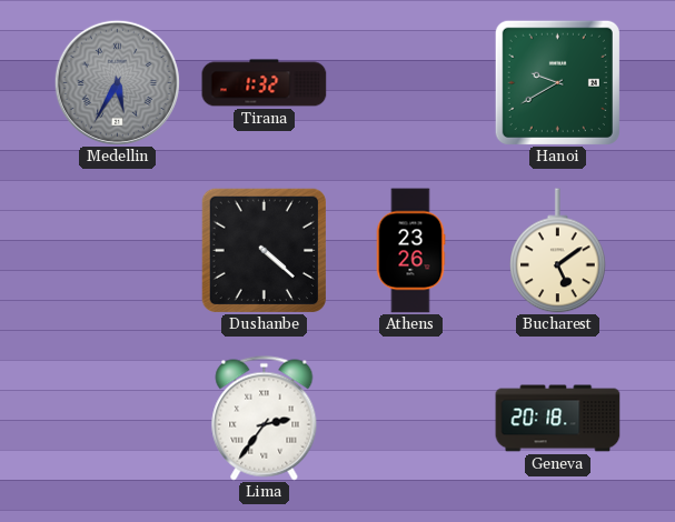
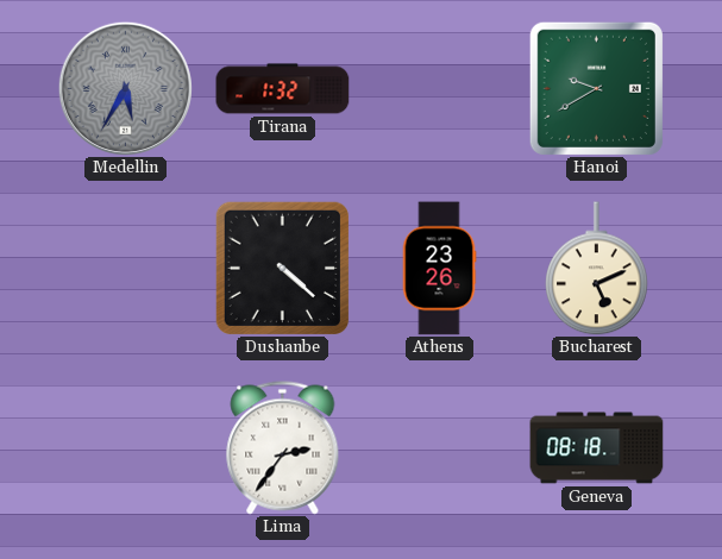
Bucharest: 5:09 -> 5:11 (597, 269)
Geneva: 20:18 -> 08:18 (597, 448)
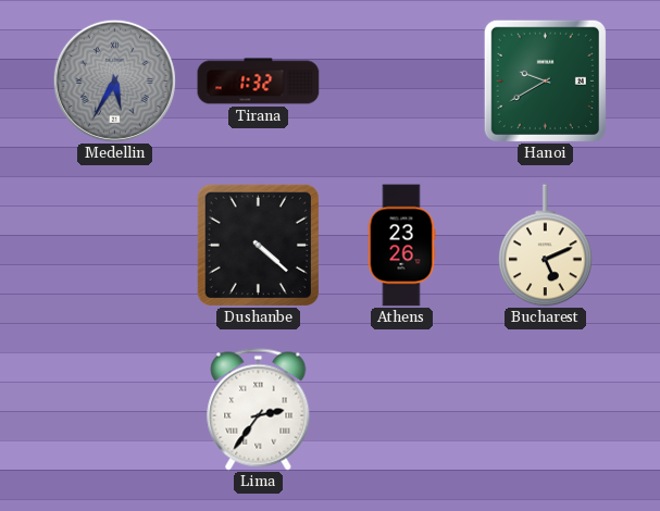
Geneva: 08:18 -> none (597, 448)
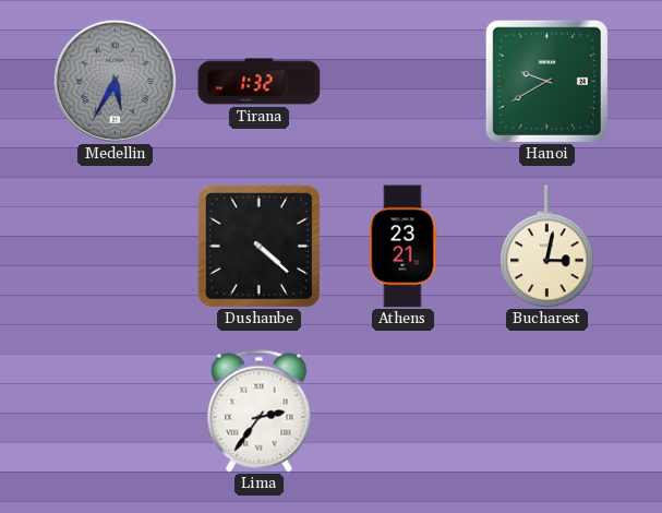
Athens: 23:26 -> 23:21 (402, 247)
Bucharest: 5:11 -> 3:02 (547, 247)
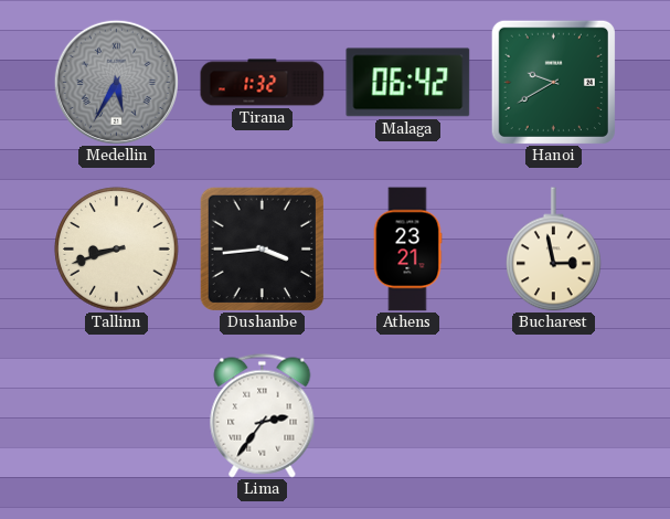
Malaga: none -> 06:42 (408, 83)
Tallinn: none -> 8:42 (117, 250)
Dushanbe: 4:22 -> 3:44 (262, 248)
Bucharest: 3:02 -> 2:58 (554, 250)
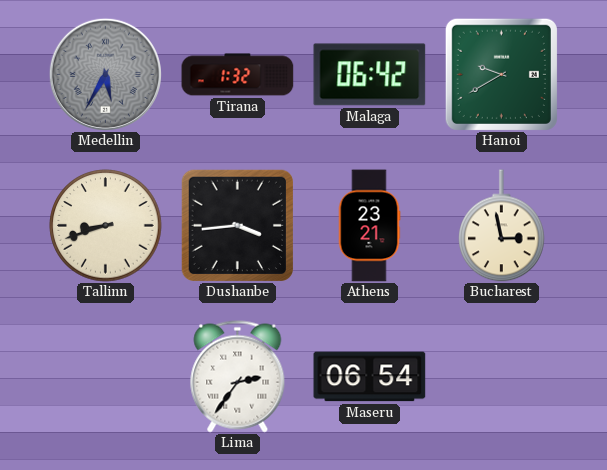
Maseru: none -> 06:54 (370, 377)
